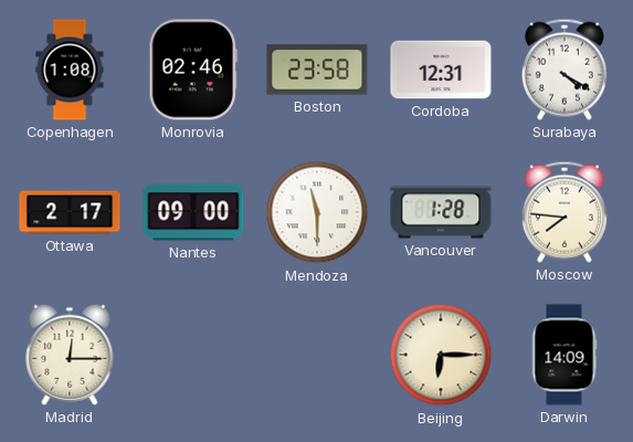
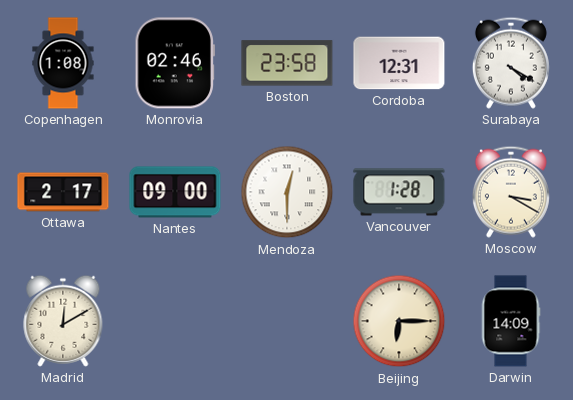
Mendoza: 11:30 -> 12:30 (287, 192)
Moscow: 7:46 -> 3:20 (511, 192)
Madrid: 12:15 -> 12:10 (63, 321)
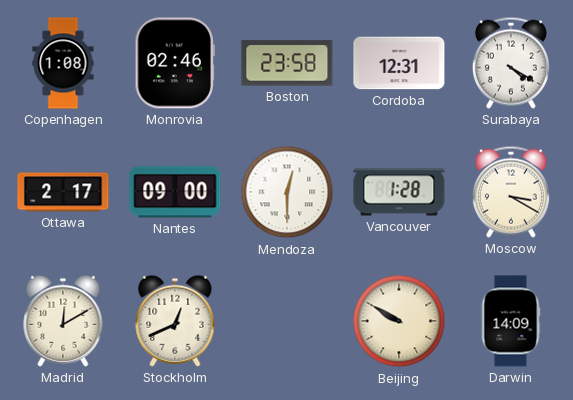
Stockholm: none -> 12:41 (175, 321)
Beijing: 6:15 -> 9:50 (399, 321)
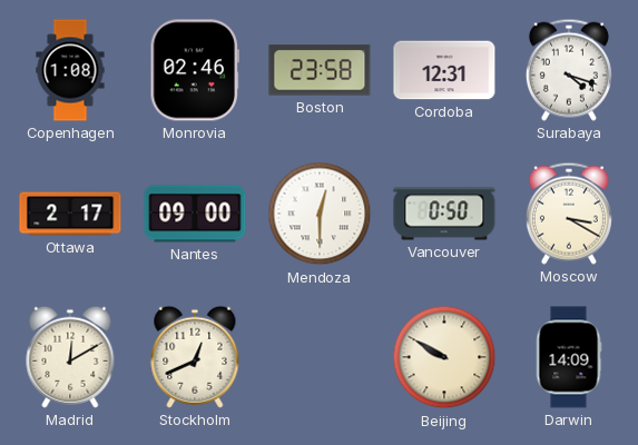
Surabaya: 4:20 -> 4:18 (569, 70)
Vancouver: 1:28 -> 0:50 (444, 214)
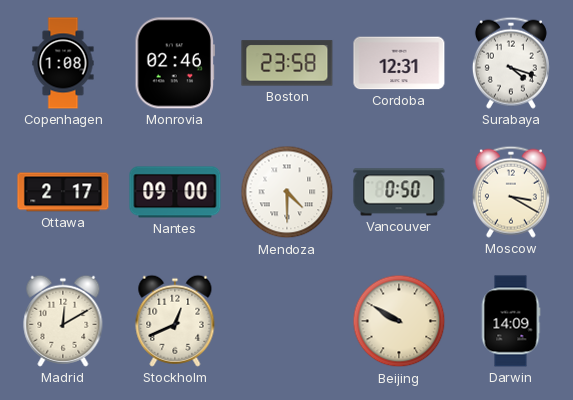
Mendoza: 12:30 -> 4:30 (287, 192)
